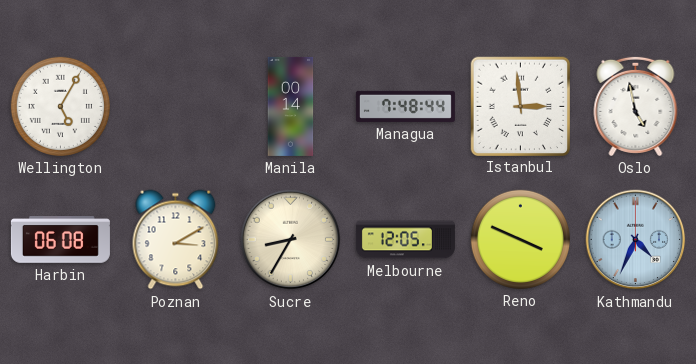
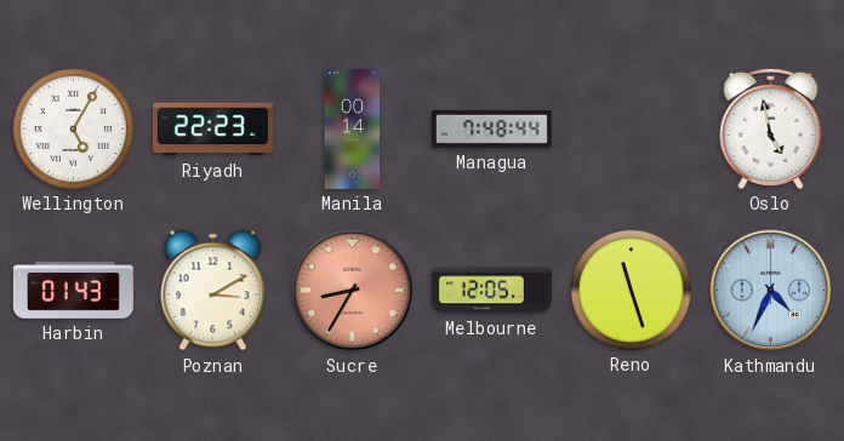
Riyadh: none -> 22:23 (212, 130)
Istanbul: 2:59 -> none (520, 106)
Harbin: 06:08 -> 01:43 (73, 291)
Sucre dial: cream -> salmon (353, 291)
Reno: 3:49 -> 11:27 (631, 290)
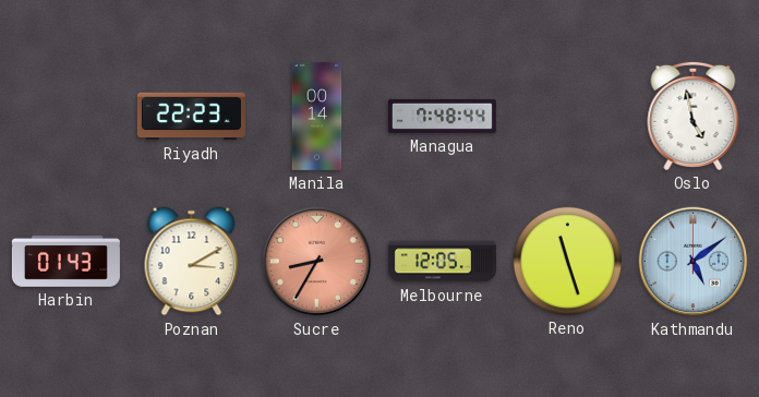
Wellington: 5:05 -> none (73, 128)
Kathmandu: 4:34 -> 5:09 (694, 262)
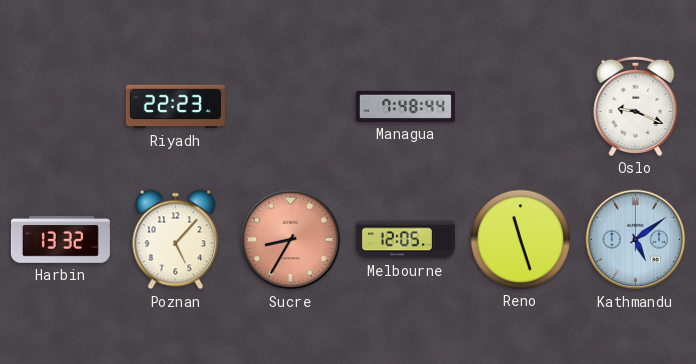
Manila: 00:14 -> none (317, 116)
Oslo: 4:58 -> 9:19 (636, 106)
Harbin: 01:43 -> 13:32 (60, 240)
Poznan: 3:10 -> 5:07 (176, 240)
